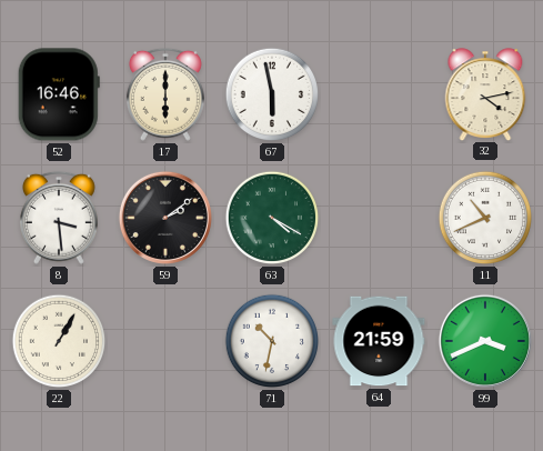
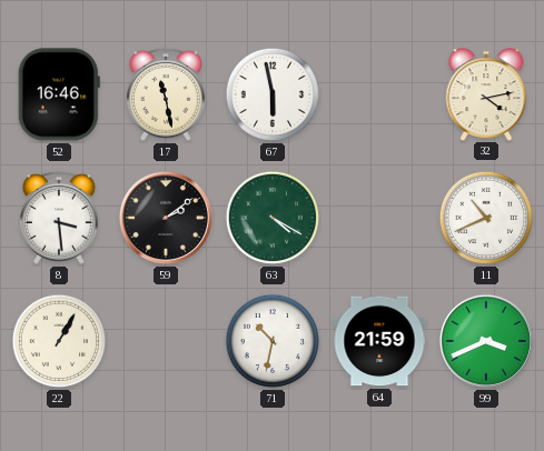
17: 6:00 -> 11:28 (166, 94)
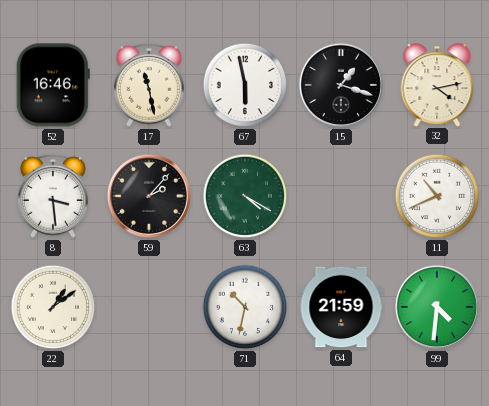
15: none -> 1:18 (341, 85)
59: 2:09 -> 2:07 (149, 196)
22: 1:05 -> 1:09 (53, 307)
99: 3:41 -> 4:31 (437, 307)
